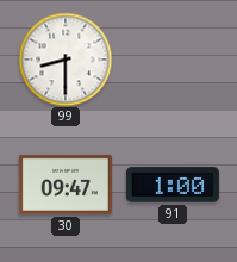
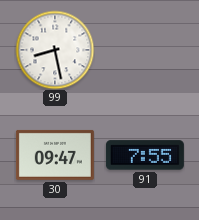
99: 8:30 -> 8:28 (55, 50)
91: 1:00 -> 7:55 (145, 155)
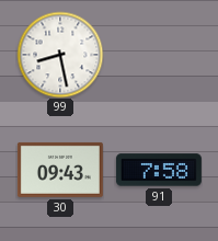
30: 09:47 -> 09:43 (60, 170)
91: 7:55 -> 7:58 (159, 170)
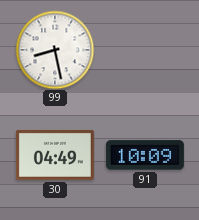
30: 09:43 -> 04:49 (55, 155)
91: 7:58 -> 10:09 (145, 155)
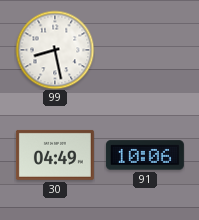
91: 10:09 -> 10:06 (145, 155)
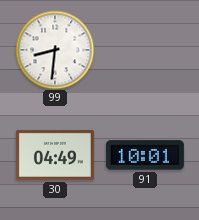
99: 8:28 -> 8:31 (55, 50)
91: 10:06 -> 10:01 (145, 155)
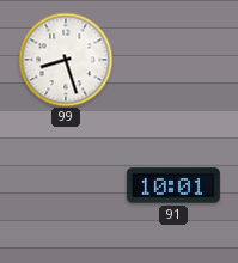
99: 8:31 -> 8:27 (66, 60)
30: 04:49 -> none (55, 155)
